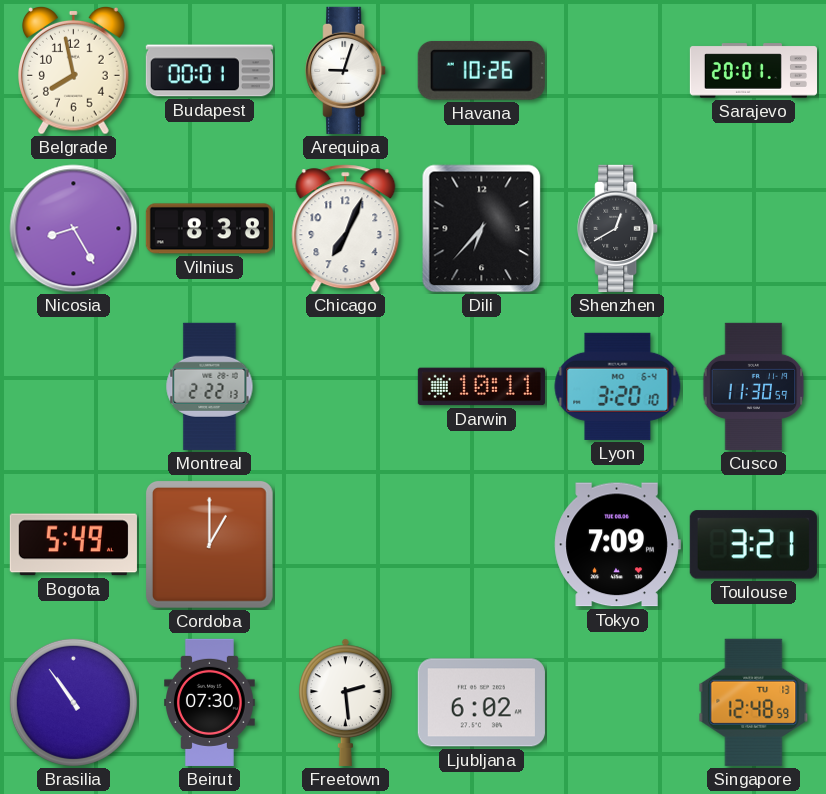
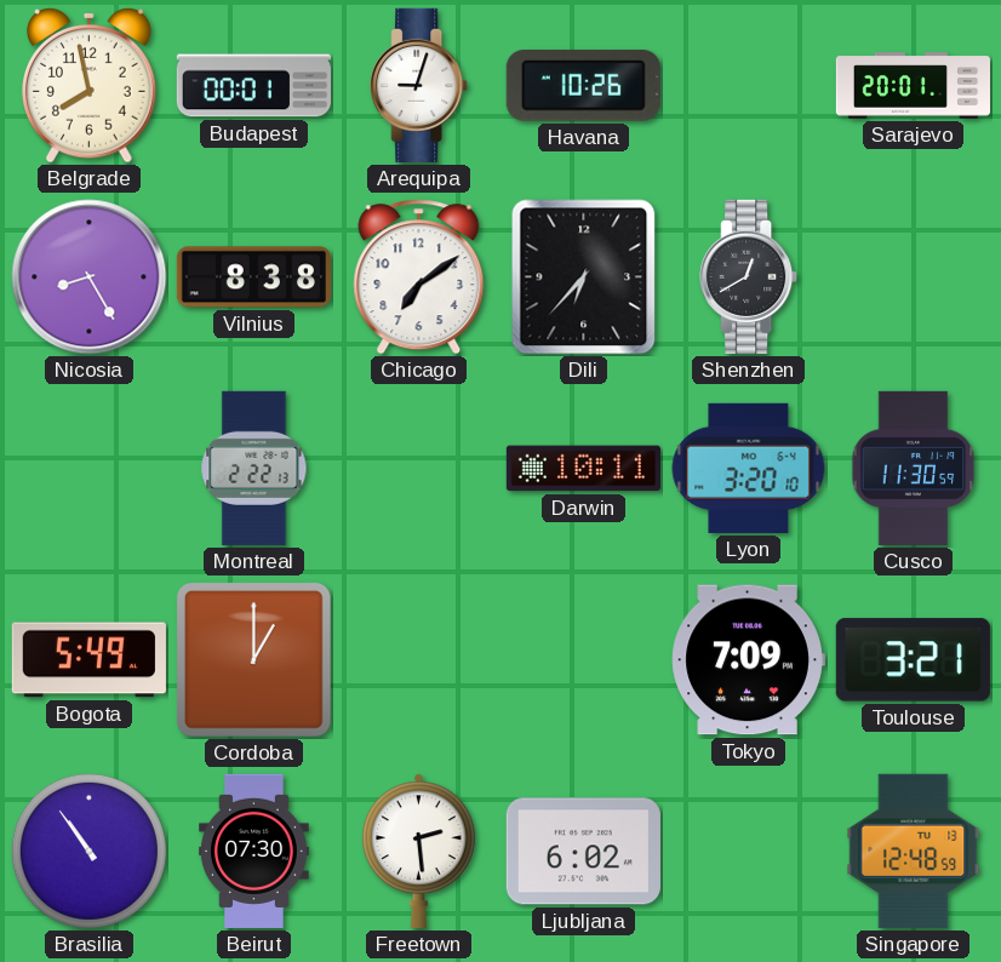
Chicago: 7:04 -> 7:09 (419, 277)
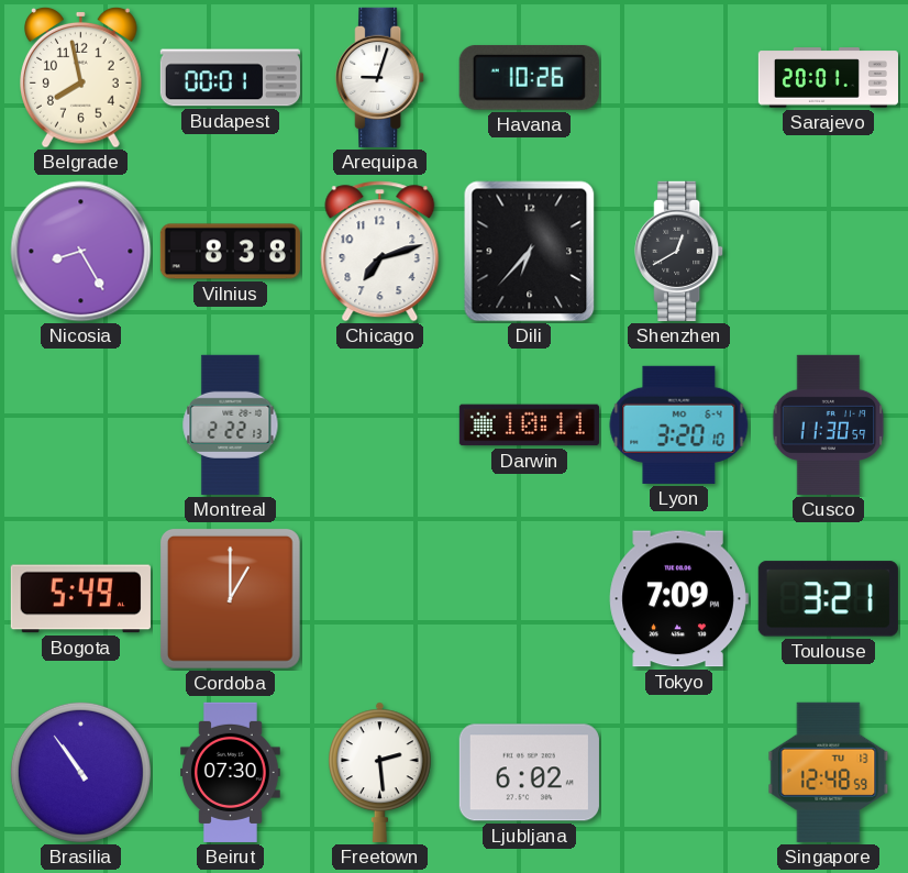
Chicago: 7:09 -> 7:12 (380, 252)
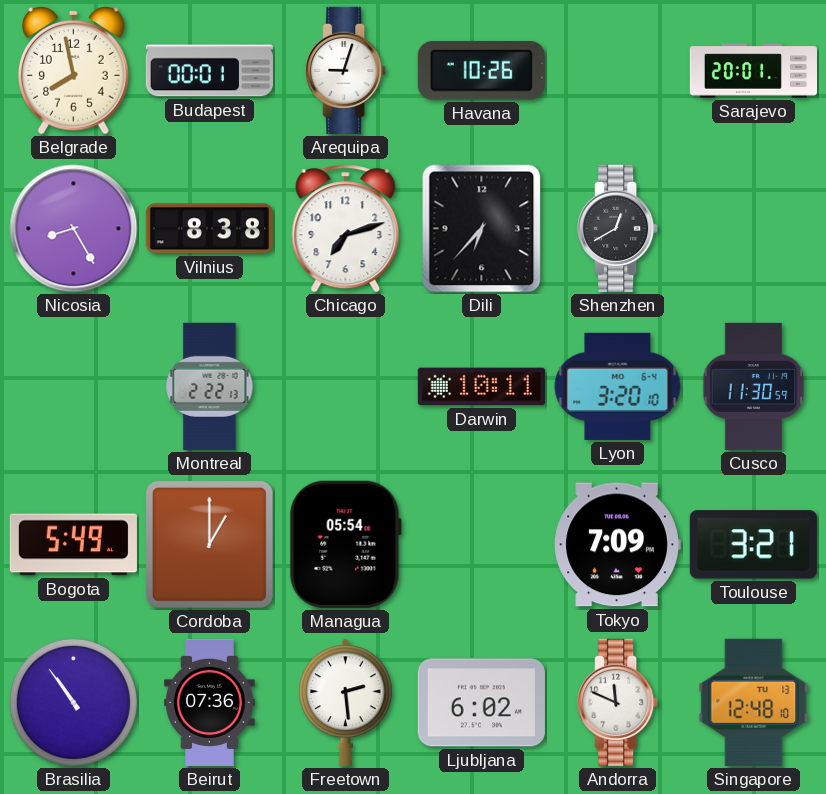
Managua: none -> 05:54 (345, 544)
Beirut: 07:30 -> 07:36 (210, 702)
Andorra: none -> 11:49 (618, 702)
Singapore: 12:48:59 -> 12:48:10 (754, 702)
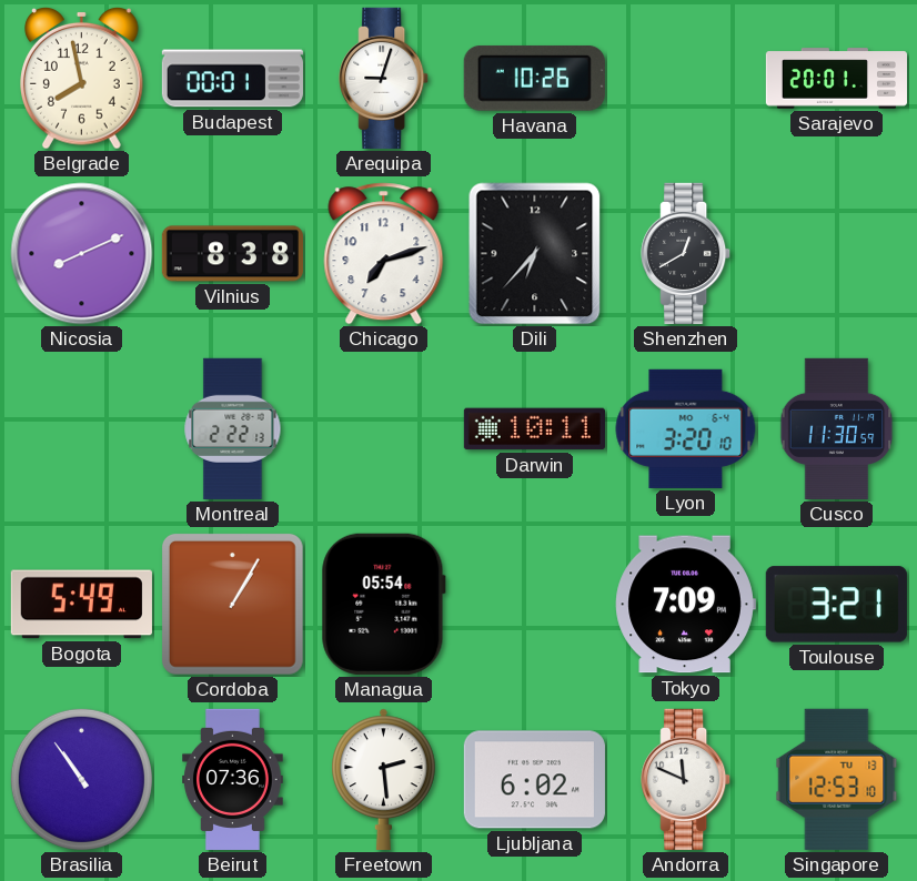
Nicosia: 8:25 -> 8:11 (82, 254)
Cordoba: 1:00 -> 1:05 (232, 604)
Singapore: 12:48 -> 12:53 (837, 779)
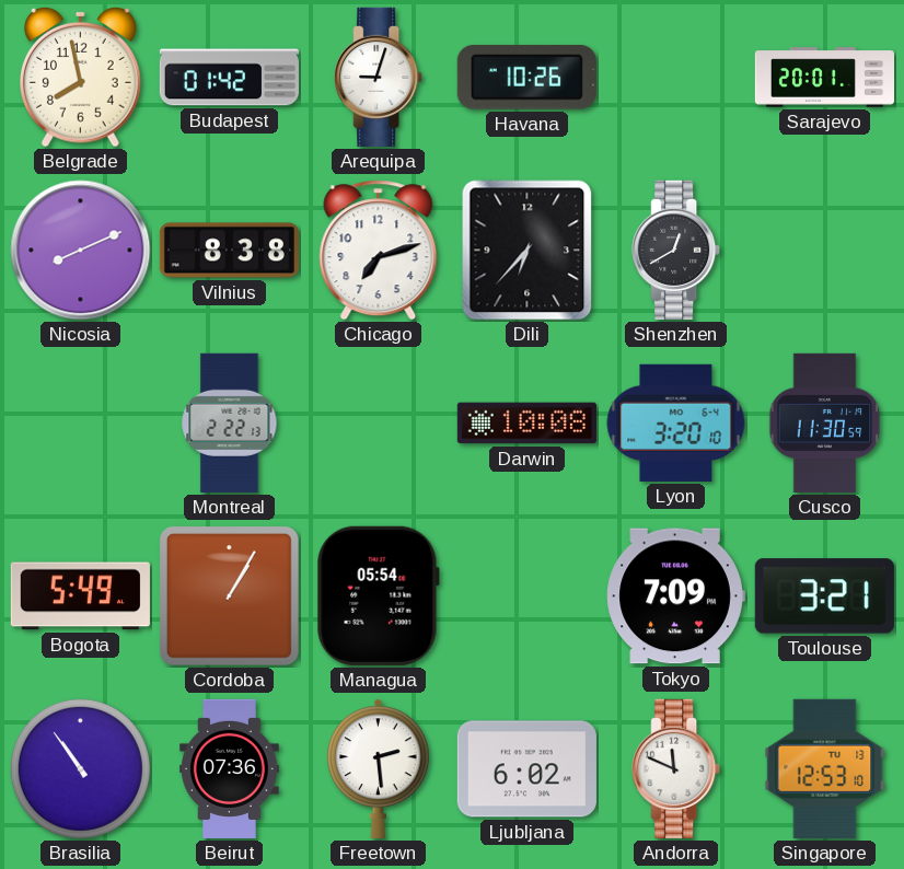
Budapest: 00:01 -> 01:42 (229, 78)
Darwin: 10:11 -> 10:08 (526, 424)
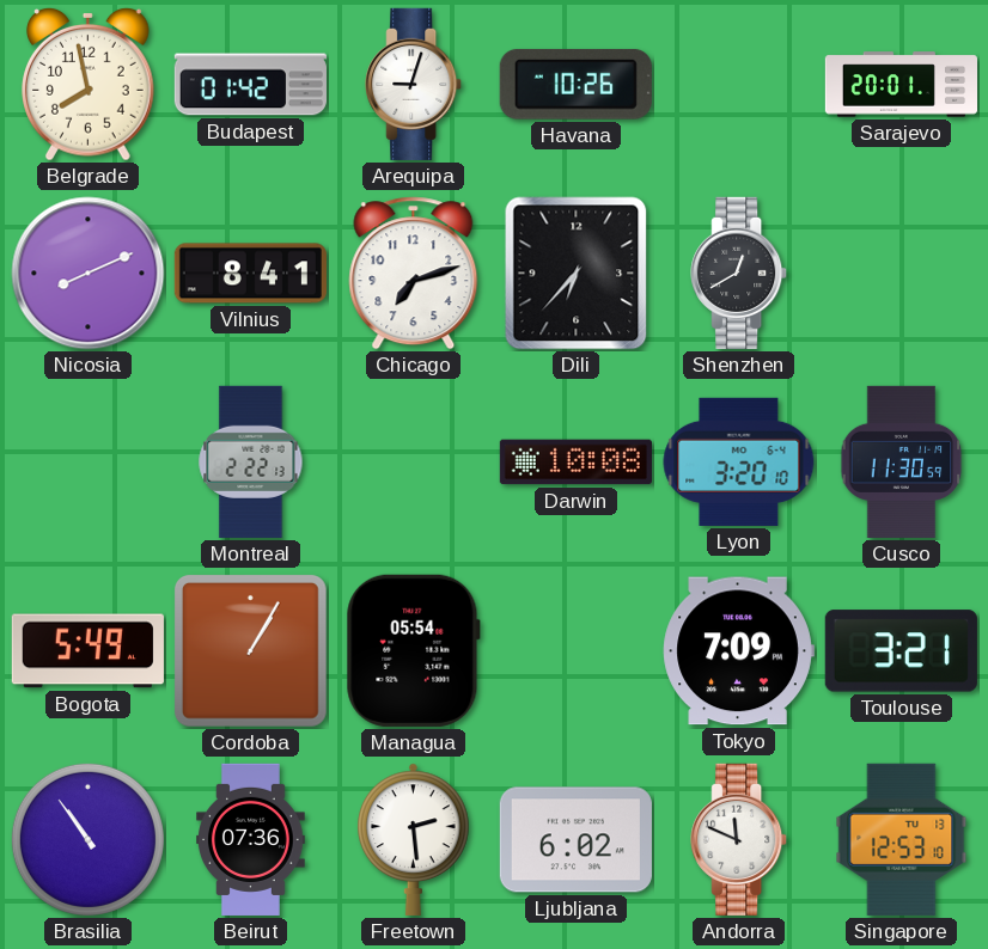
Vilnius: 8:38 -> 8:41 (250, 274)
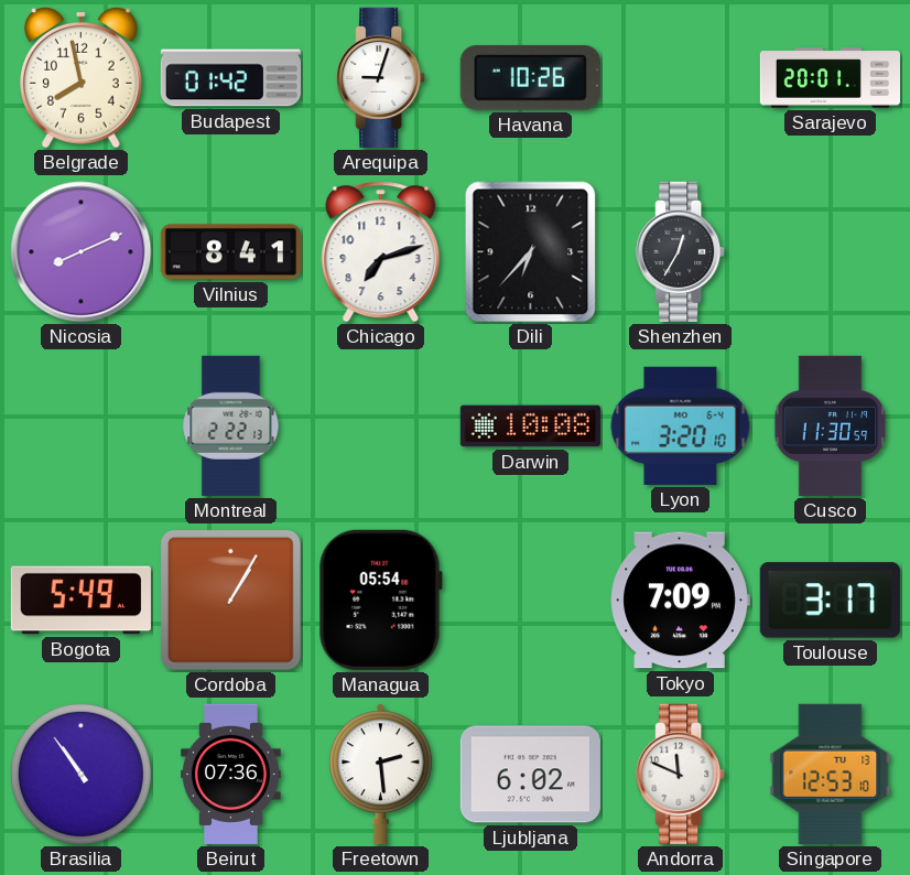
Shenzhen: 12:40 -> 12:35 (681, 251)
Toulouse: 3:21 -> 3:17 (830, 601)
